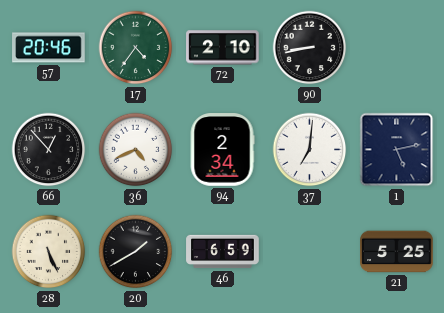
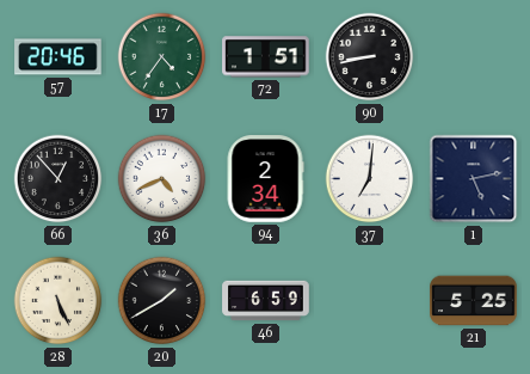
72: 2:10 -> 1:51 (266, 57)
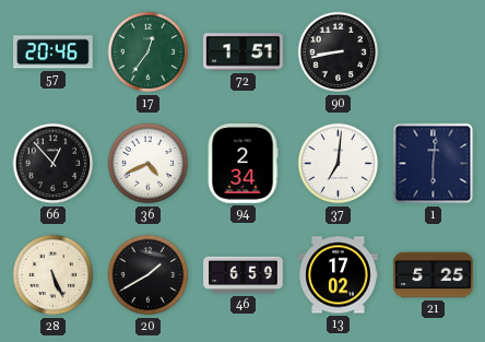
17: 4:36 -> 12:36 (149, 52)
1: 5:13 -> 6:01 (434, 164)
13: none -> 17:02 (339, 275)
